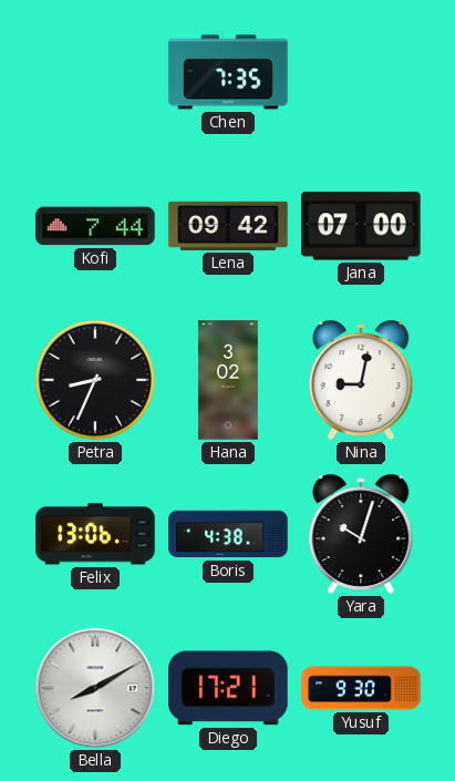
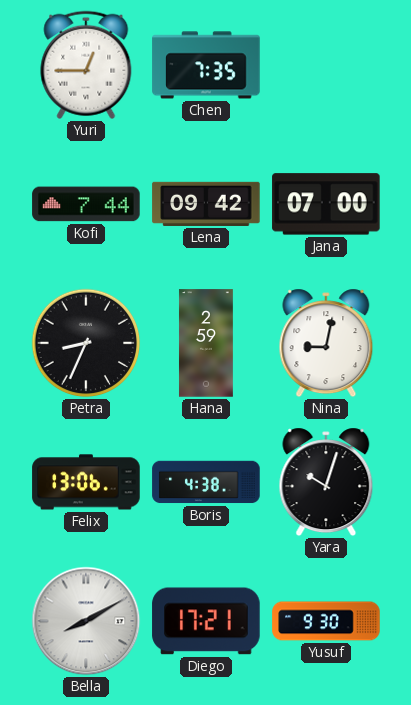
Yuri: none -> 12:45 (86, 65)
Hana: 3:02 -> 2:59 (206, 343)
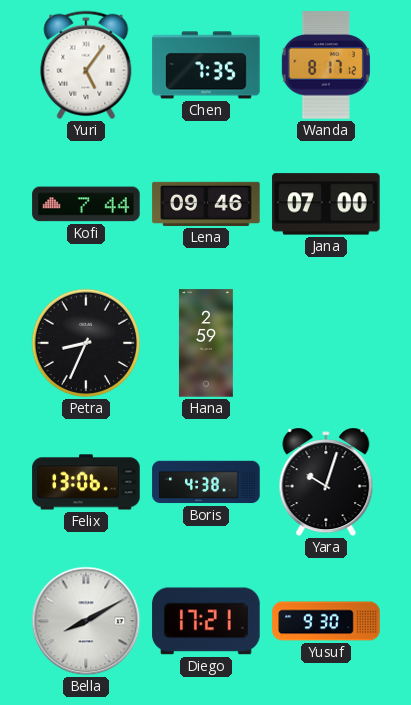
Yuri: 12:45 -> 5:06 (86, 65)
Wanda: none -> 8:17 (326, 65)
Lena: 09:42 -> 09:46 (206, 204)
Nina: 9:02 -> none (326, 343)
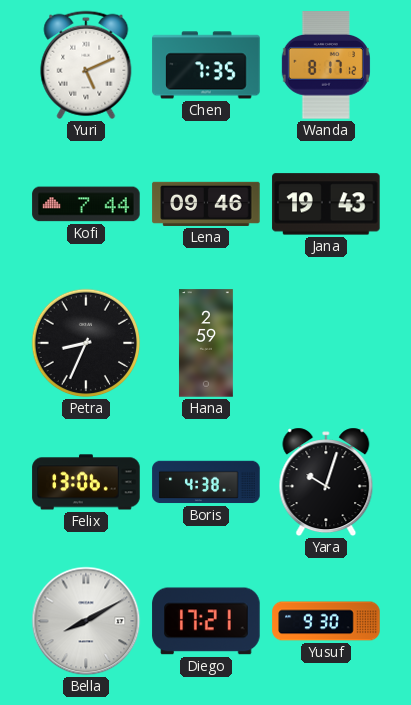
Yuri: 5:06 -> 5:11 (86, 65)
Jana: 07:00 -> 19:43 (326, 204)
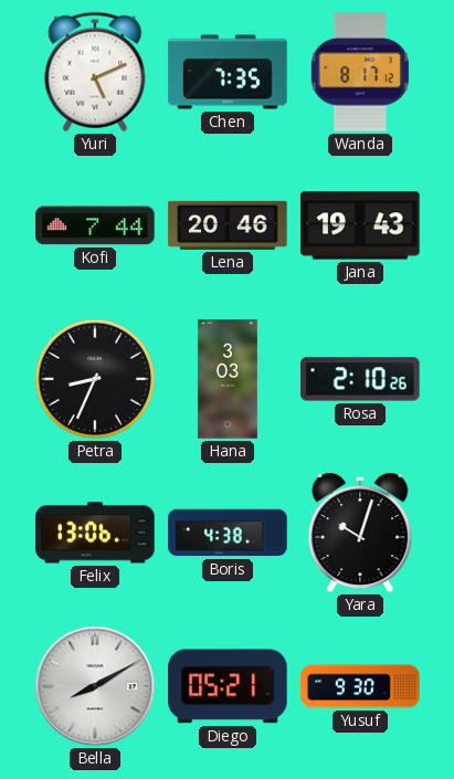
Lena: 09:46 -> 20:46 (228, 225)
Hana: 2:59 -> 3:03 (228, 379)
Rosa: none -> 2:10 (360, 379)
Diego: 17:21 -> 05:21 (228, 686)
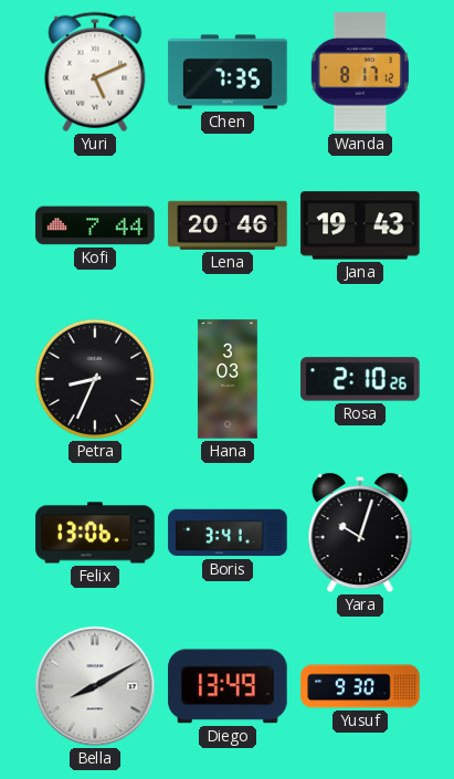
Boris: 4:38 -> 3:41 (228, 533)
Diego: 05:21 -> 13:49 (228, 686)
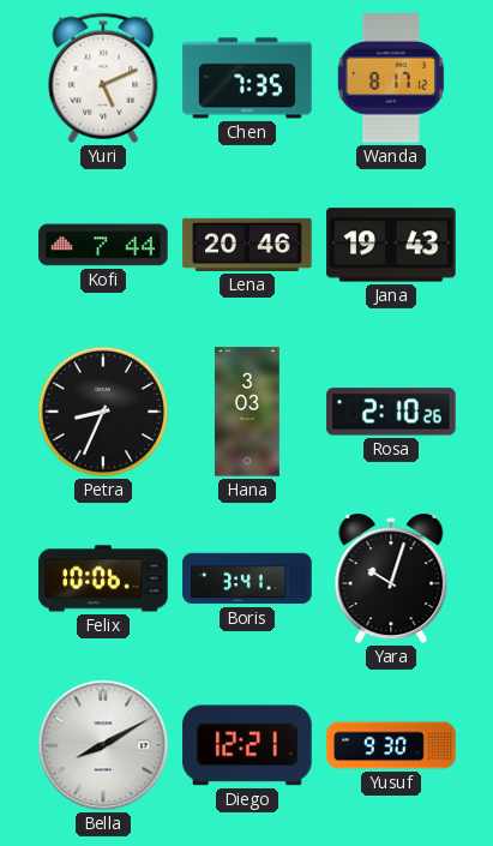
Felix: 13:06 -> 10:06 (103, 578)
Diego: 13:49 -> 12:21 (247, 745)
